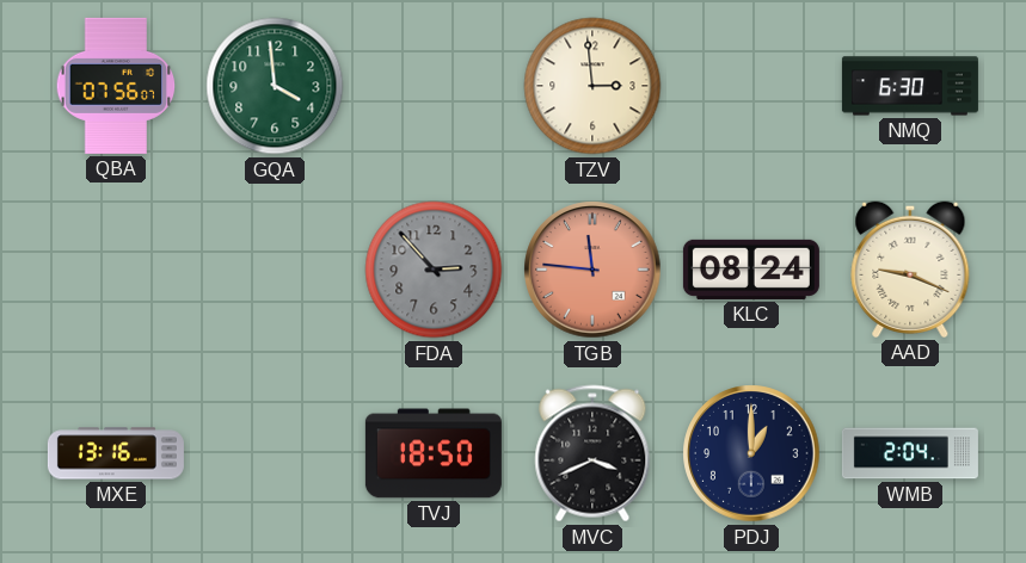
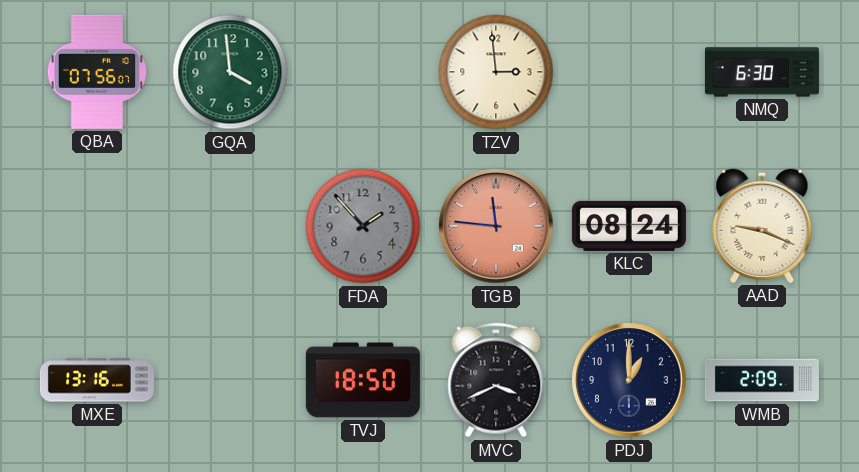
FDA: 2:53 -> 1:53 (363, 226)
WMB: 2:04 -> 2:09 (762, 380)
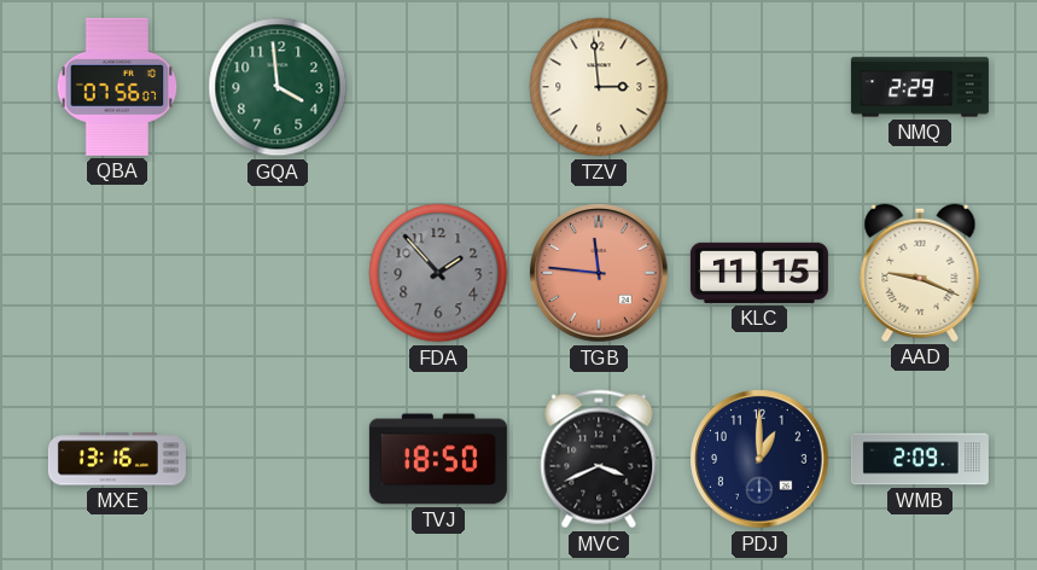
NMQ: 6:30 -> 2:29 (920, 87)
KLC: 08:24 -> 11:15 (759, 273)
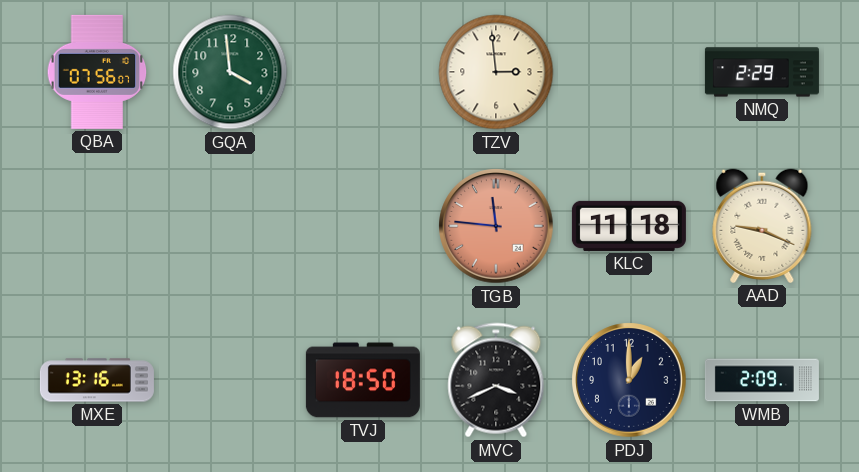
FDA: 1:53 -> none (438, 273)
KLC: 11:15 -> 11:18 (629, 226)
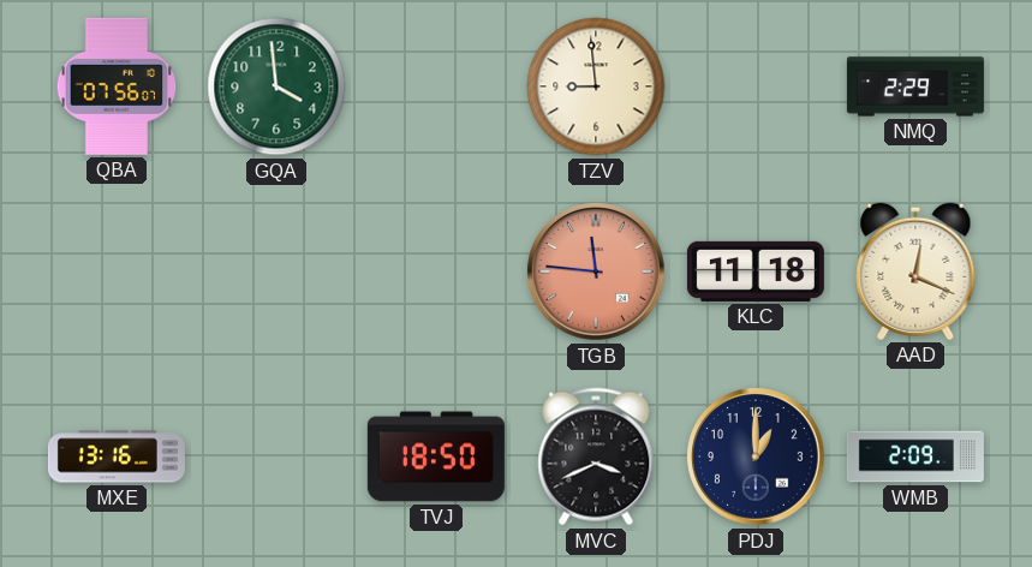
TZV: 2:59 -> 8:59 (596, 86)
AAD: 9:19 -> 12:19 (915, 271)
